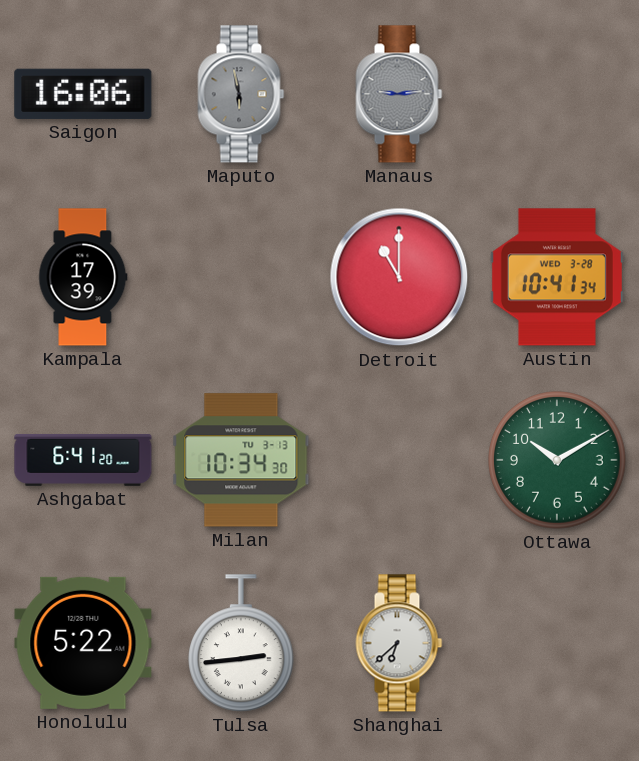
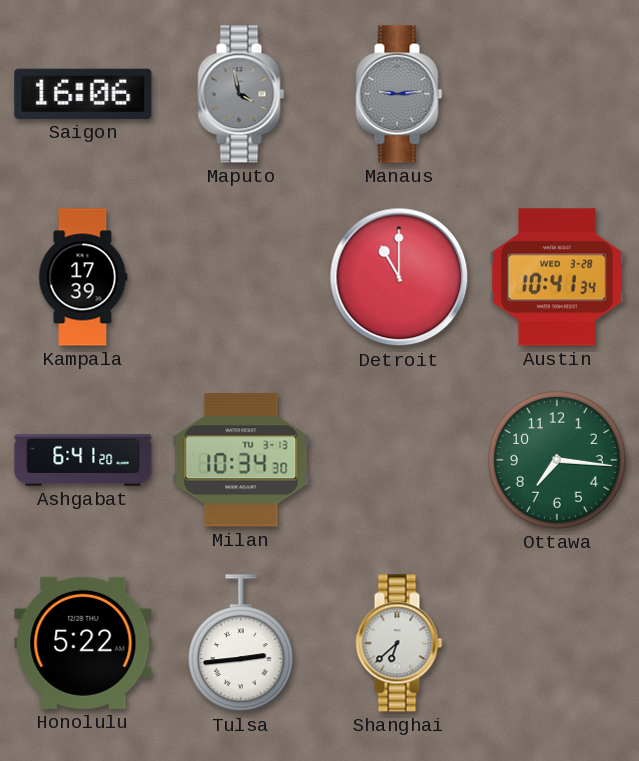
Maputo: 5:58 -> 3:58 (241, 94)
Ottawa: 10:10 -> 7:16 (557, 460)
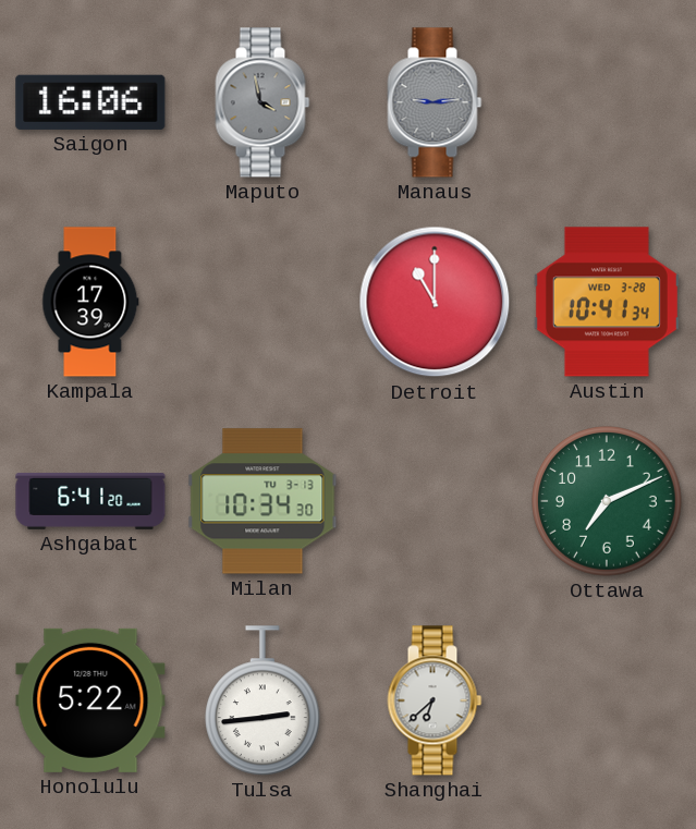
Ottawa: 7:16 -> 7:11 (607, 501)
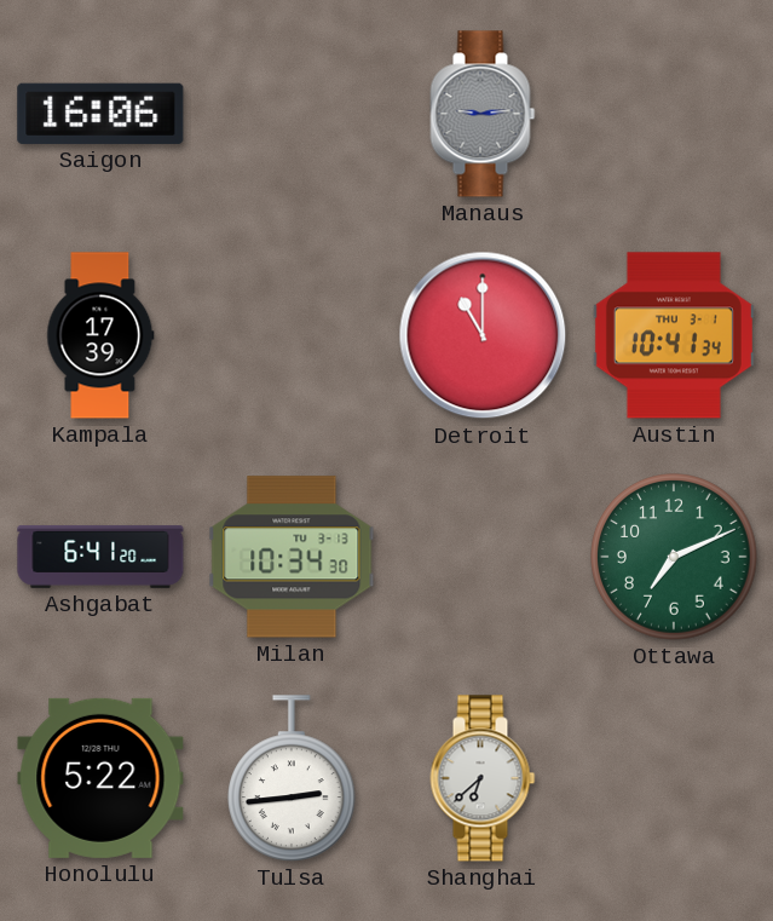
Maputo: 3:58 -> none (262, 102)
Austin date: WED 3-28 -> THU 3-1 (674, 335)
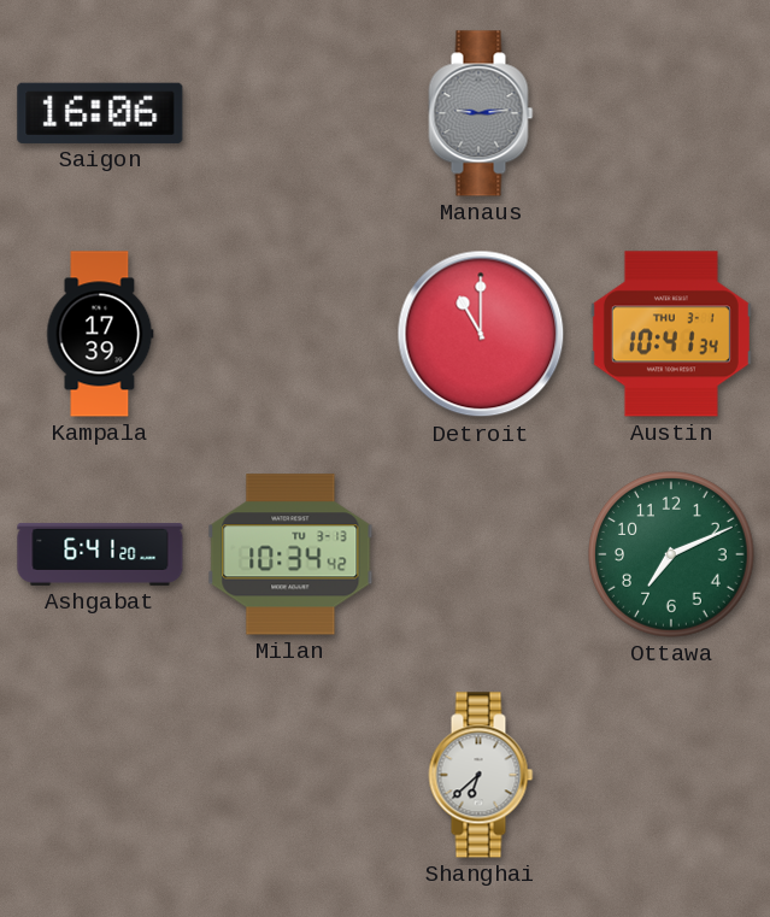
Milan: 10:34:30 -> 10:34:42 (290, 554)
Honolulu: 5:22 -> none (100, 778)
Tulsa: 2:44 -> none (293, 778)
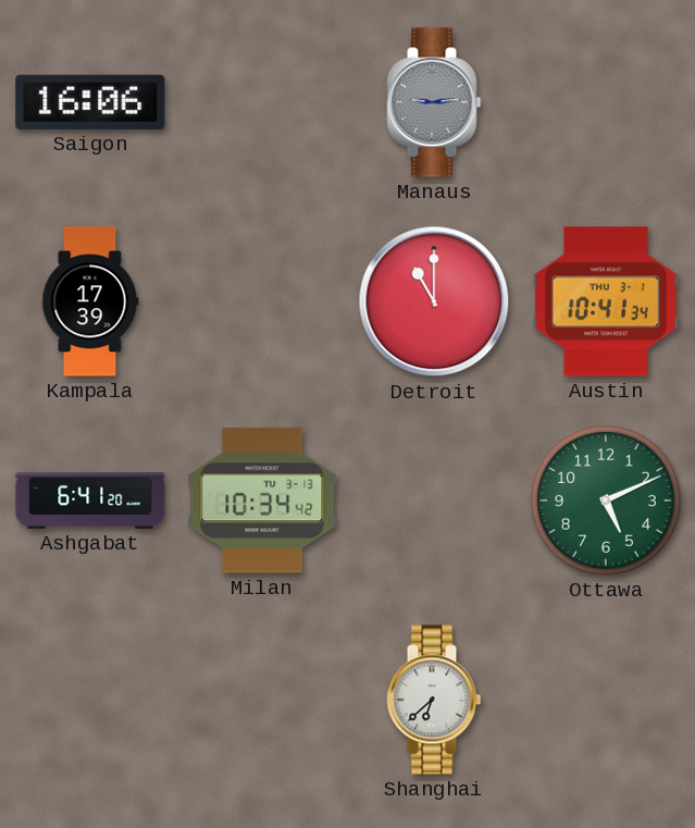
Ottawa: 7:11 -> 5:11 (606, 500)
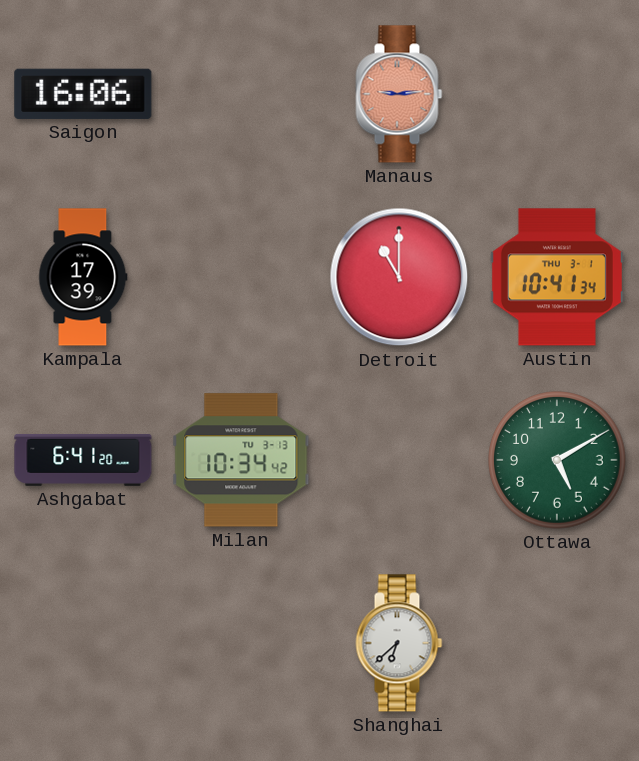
Manaus dial: grey -> salmon (399, 94)
Ottawa: 5:11 -> 5:10 (557, 460)
